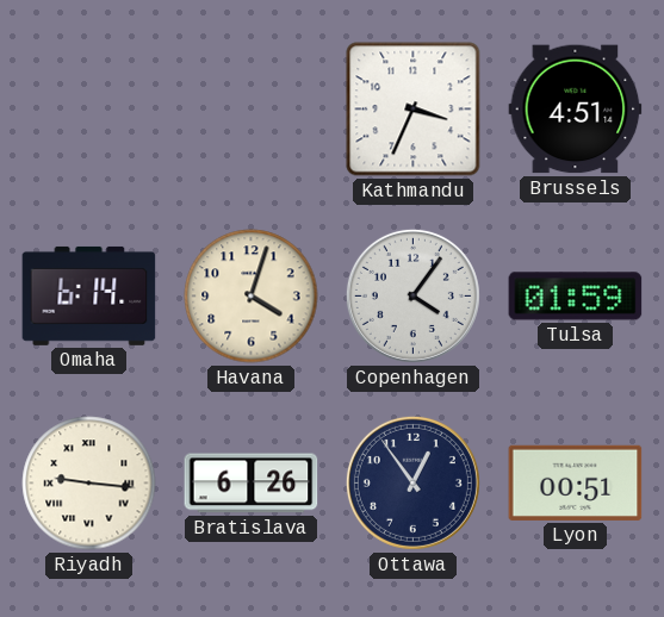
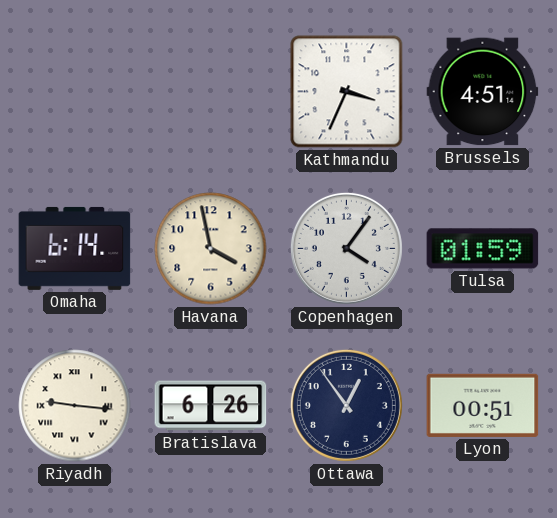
Havana: 4:03 -> 3:58 (211, 249)
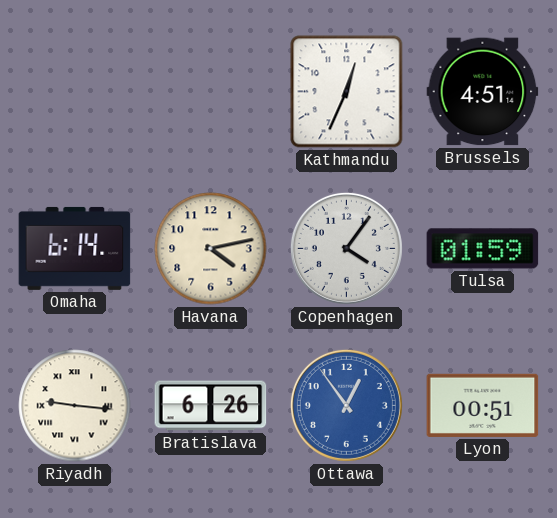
Kathmandu: 3:34 -> 12:34 (347, 92)
Havana: 3:58 -> 4:13 (211, 249)
Ottawa dial: navy -> blue (346, 405)
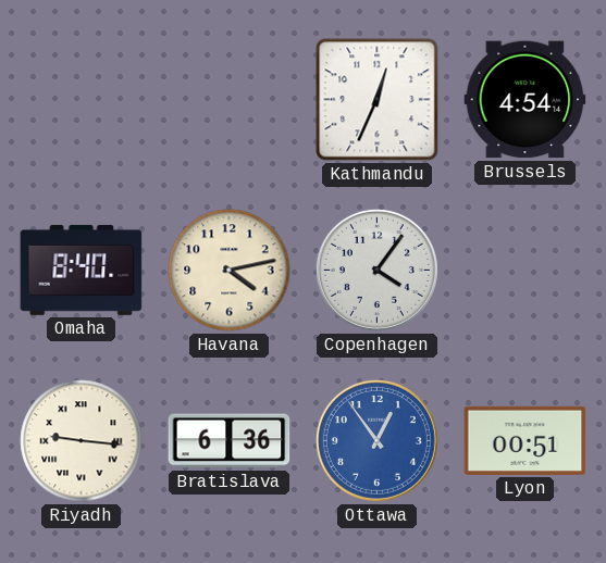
Brussels: 4:51 -> 4:54 (525, 100)
Omaha: 6:14 -> 8:40 (82, 270)
Tulsa: 01:59 -> none (483, 249)
Bratislava: 6:26 -> 6:36 (230, 441)
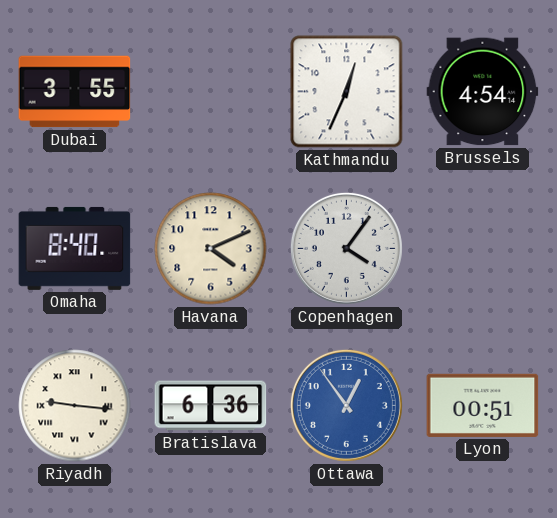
Dubai: none -> 3:55 (75, 92)
Havana: 4:13 -> 4:11 (211, 249)
